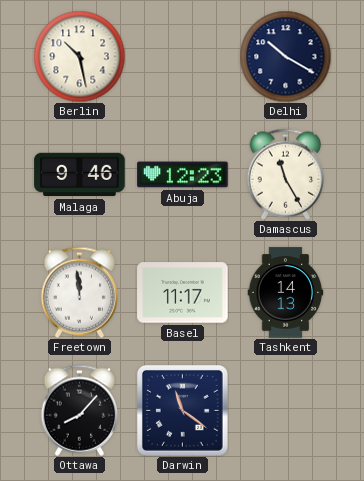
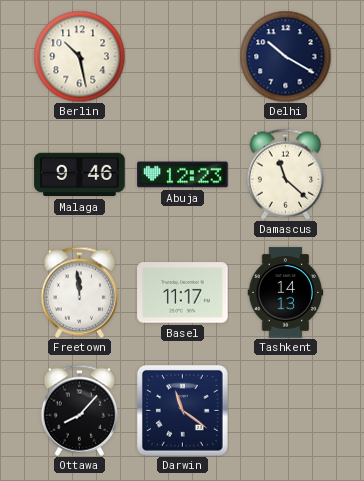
Damascus: 11:25 -> 11:22 (286, 174)
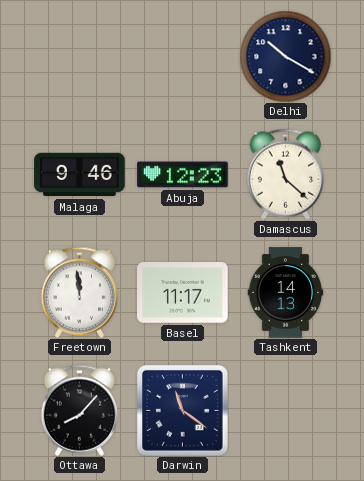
Berlin: 10:28 -> none (79, 56)
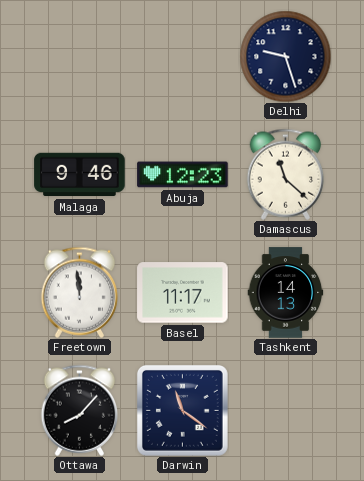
Delhi: 10:20 -> 9:27 (285, 56)
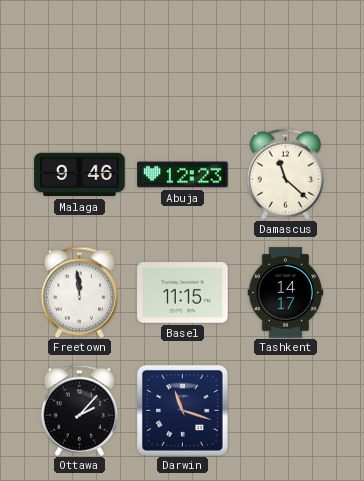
Delhi: 9:27 -> none (285, 56)
Basel: 11:17 -> 11:15 (183, 293)
Tashkent: 14:13 -> 14:17 (286, 293)
Ottawa: 8:07 -> 2:07 (80, 410)
Darwin: 11:21 -> 11:18 (182, 410)
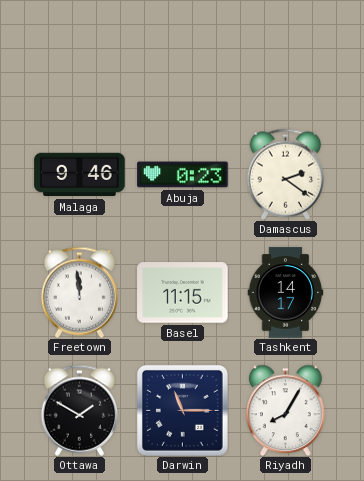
Abuja: 12:23 -> 0:23 (183, 175)
Damascus: 11:22 -> 2:21 (286, 174)
Ottawa: 2:07 -> 1:50 (80, 410)
Darwin: 11:18 -> 11:15 (182, 410)
Riyadh: none -> 8:05 (286, 410)
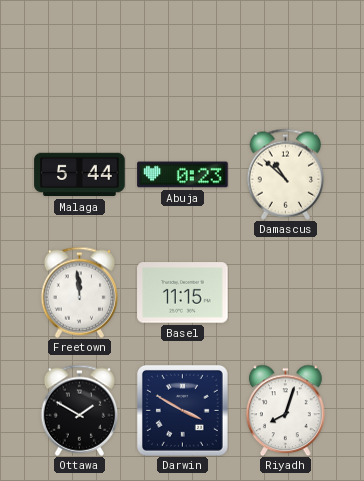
Malaga: 9:46 -> 5:44 (80, 175)
Damascus: 2:21 -> 10:52 (286, 174)
Tashkent: 14:17 -> none (286, 293)
Darwin: 11:15 -> 3:50 (182, 410)
Riyadh: 8:05 -> 8:03 (286, 410)
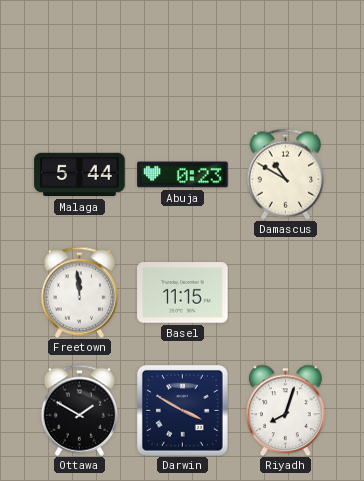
Damascus: 10:52 -> 10:50 (286, 174)
